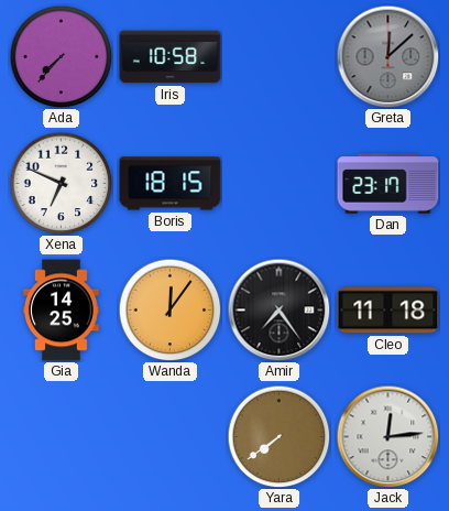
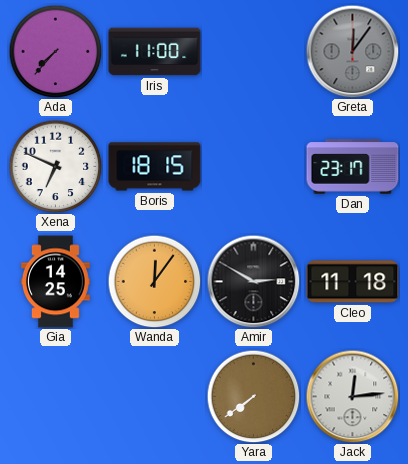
Iris: 10:58 -> 11:00 (155, 52)
Greta: 12:08 -> 12:06 (352, 51)
Amir: 7:24 -> 2:50 (253, 281)
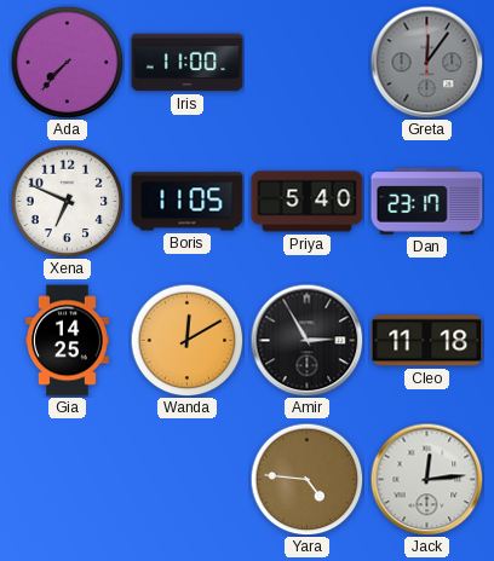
Boris: 18:15 -> 11:05 (188, 202)
Priya: none -> 5:40 (308, 202)
Wanda: 12:06 -> 12:10 (186, 340)
Amir: 2:50 -> 2:55 (306, 340)
Yara: 7:39 -> 4:46 (306, 479)
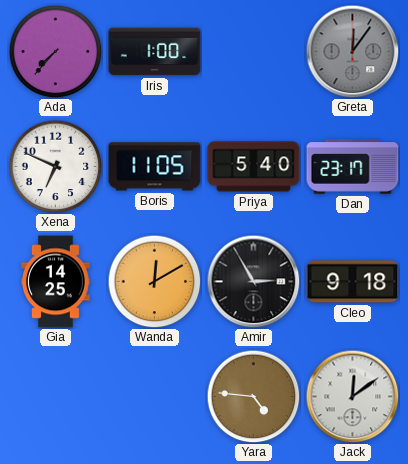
Iris: 11:00 -> 1:00 (155, 52)
Cleo: 11:18 -> 9:18 (353, 282)
Jack: 12:14 -> 12:09 (352, 396)
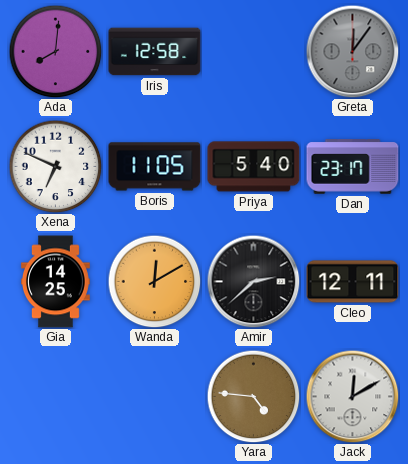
Ada: 7:37 -> 8:01 (55, 51)
Iris: 1:00 -> 12:58 (155, 52)
Amir: 2:55 -> 2:38 (253, 281)
Cleo: 9:18 -> 12:11 (353, 282)
Jack: 12:09 -> 12:10 (352, 396)
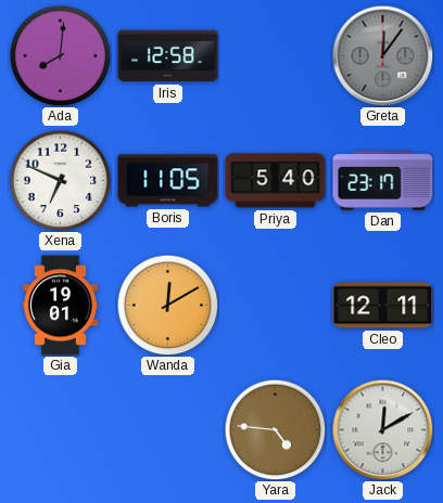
Gia: 14:25 -> 19:01 (61, 306)
Amir: 2:38 -> none (253, 281)
